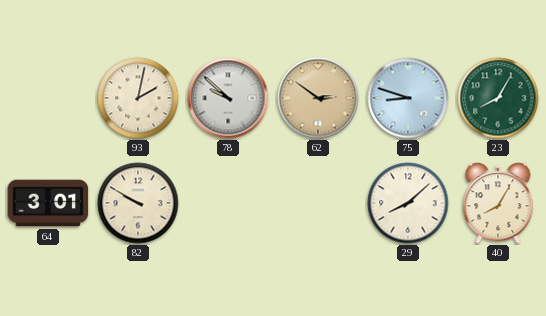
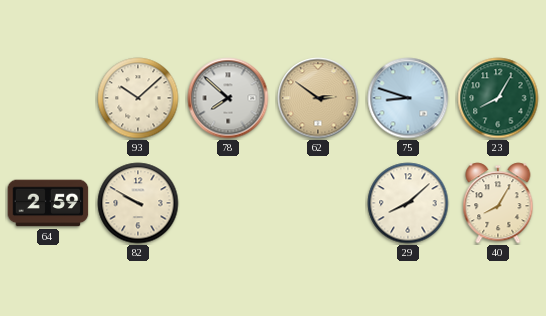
93: 2:02 -> 10:08 (138, 98)
78: 9:52 -> 7:52 (228, 98)
64: 3:01 -> 2:59 (48, 203)
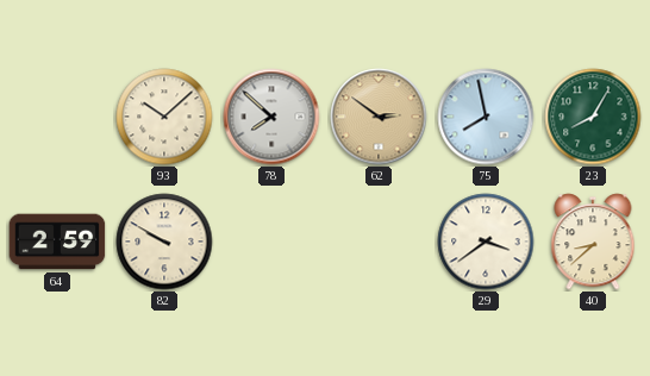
75: 8:48 -> 7:58 (486, 117)
29: 8:08 -> 3:39 (486, 242)
40: 8:05 -> 8:38 (593, 242)
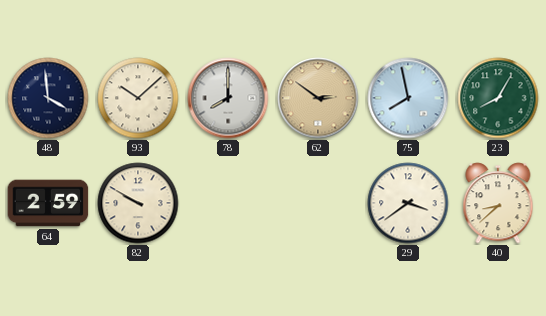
48: none -> 3:59 (48, 98)
78: 7:52 -> 8:00 (228, 98)
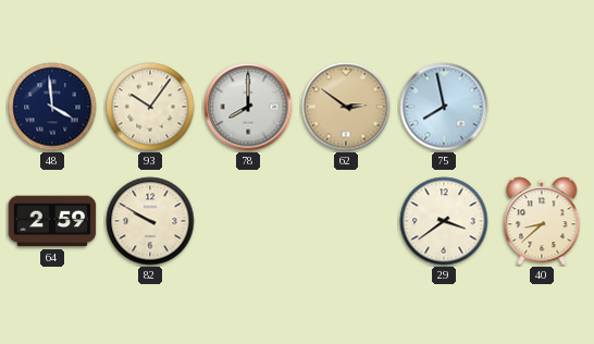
93: 10:08 -> 10:06 (150, 107)
23: 8:05 -> none (498, 98)
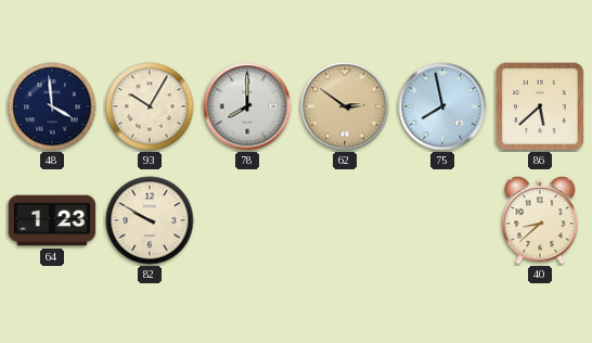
93: 10:06 -> 10:05 (150, 106)
86: none -> 5:38 (540, 106)
64: 2:59 -> 1:23 (52, 220)
29: 3:39 -> none (444, 221)
